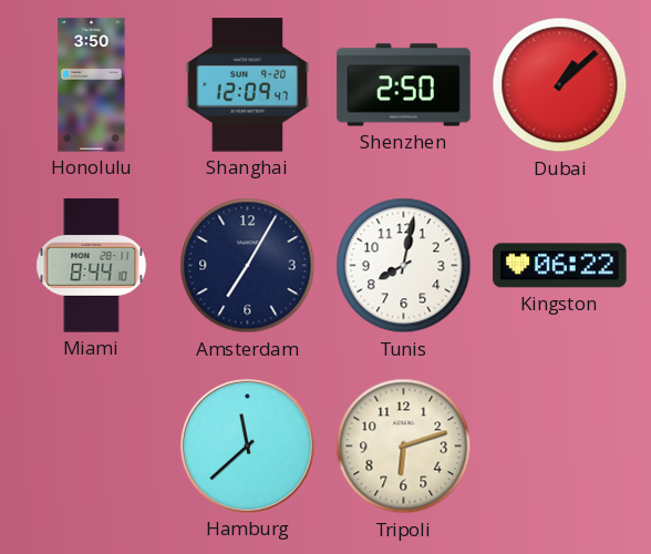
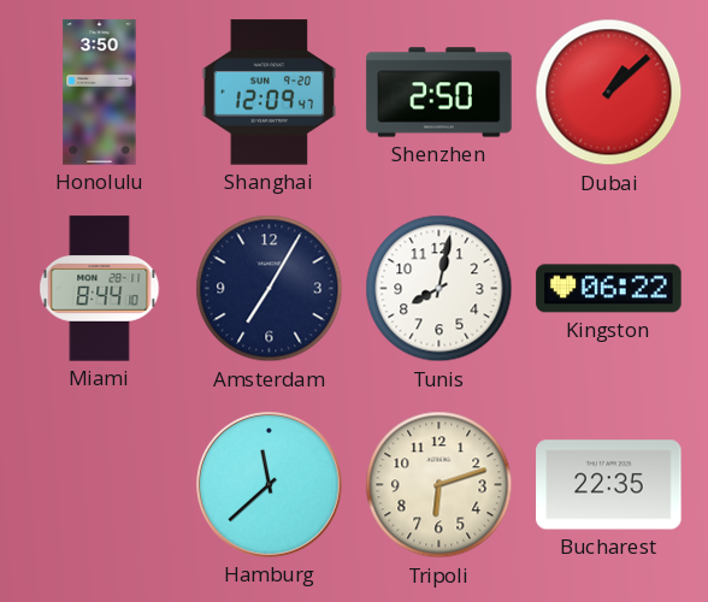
Bucharest: none -> 22:35 (609, 485)
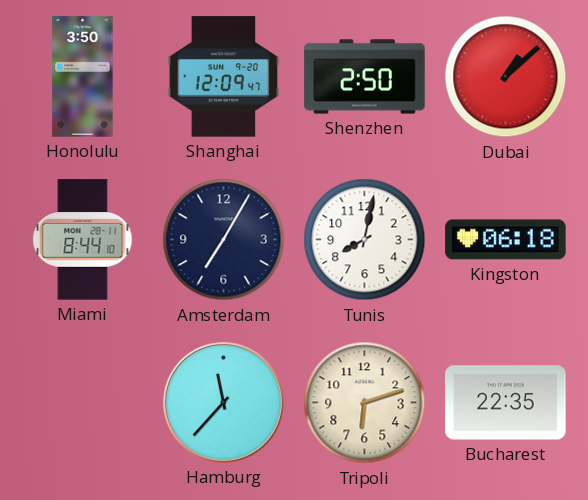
Kingston: 06:22 -> 06:18 (506, 240)
Hamburg: 11:38 -> 11:37 (223, 402)
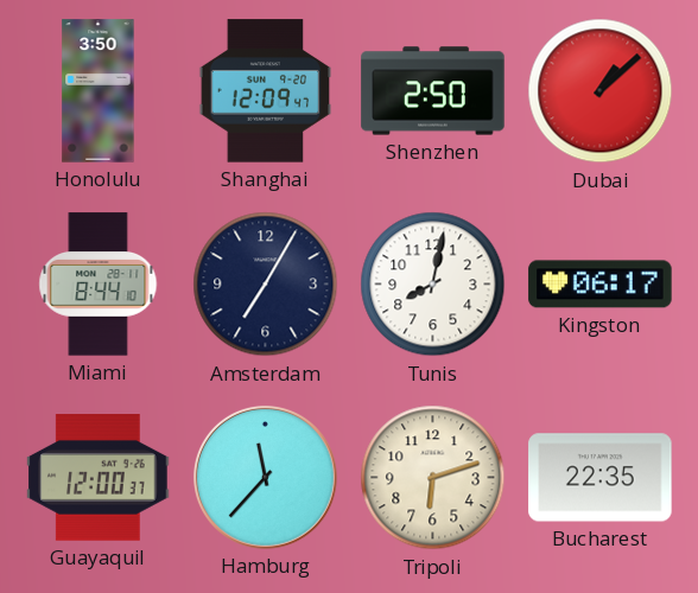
Kingston: 06:18 -> 06:17 (601, 285)
Guayaquil: none -> 12:00 (99, 478)
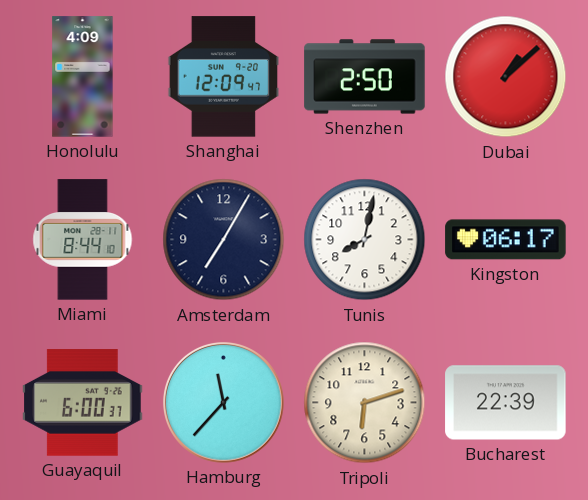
Honolulu: 3:50 -> 4:09 (83, 77)
Guayaquil: 12:00 -> 6:00 (83, 403)
Bucharest: 22:35 -> 22:39 (506, 403)
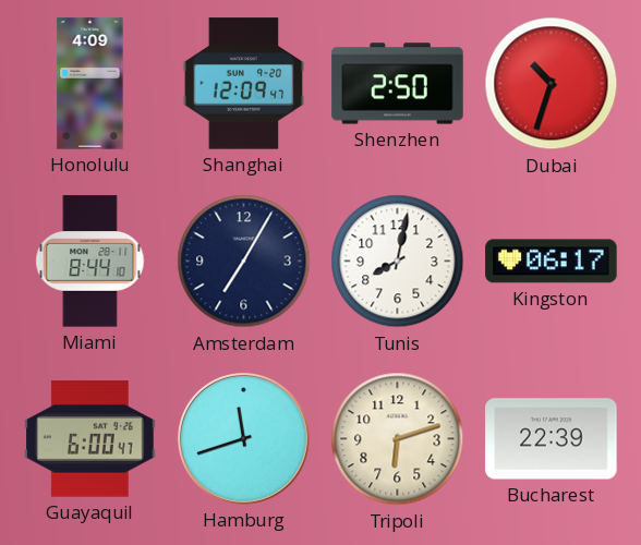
Dubai: 1:08 -> 10:33 (552, 84)
Guayaquil: 6:00:37 -> 6:00:47 (90, 439)
Hamburg: 11:37 -> 11:42 (243, 438)
